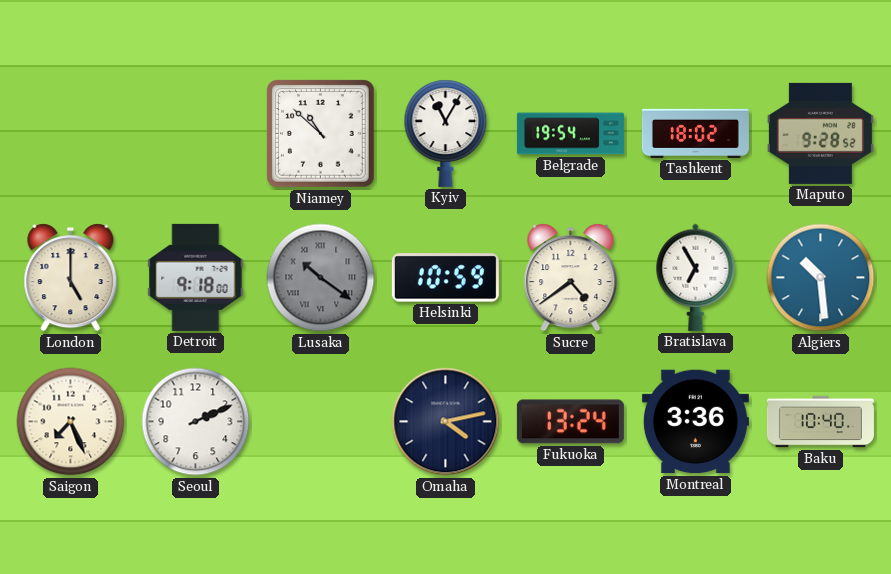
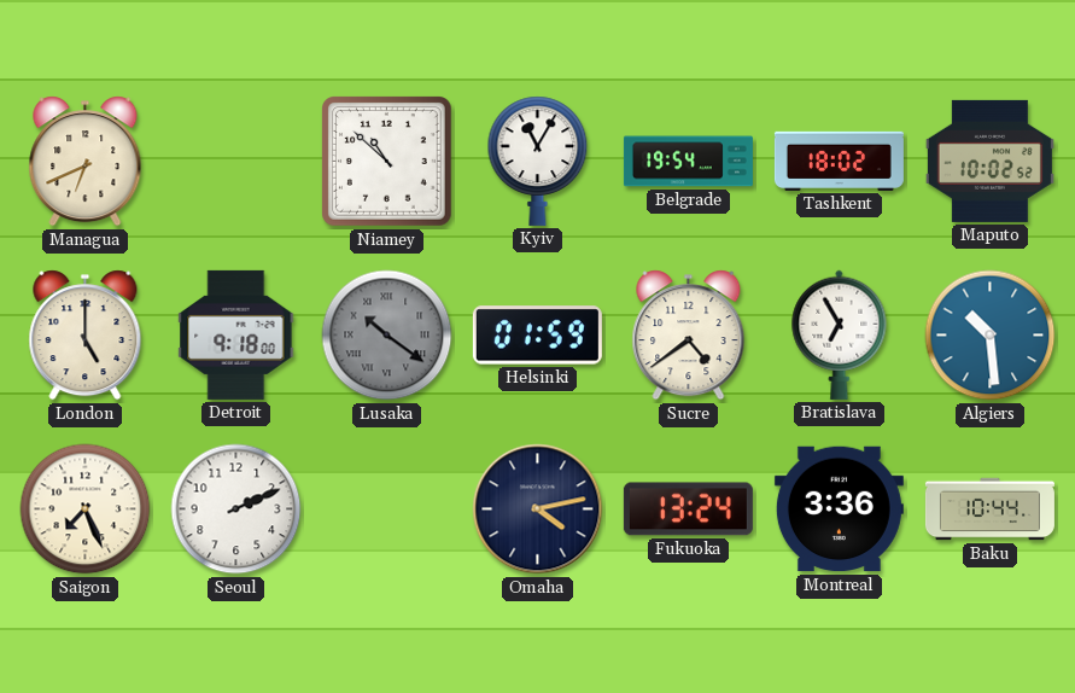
Managua: none -> 6:41 (86, 162)
Maputo: 9:28 -> 10:02 (989, 161)
Helsinki: 10:59 -> 01:59 (537, 336)
Baku: 10:40 -> 10:44 (989, 509)
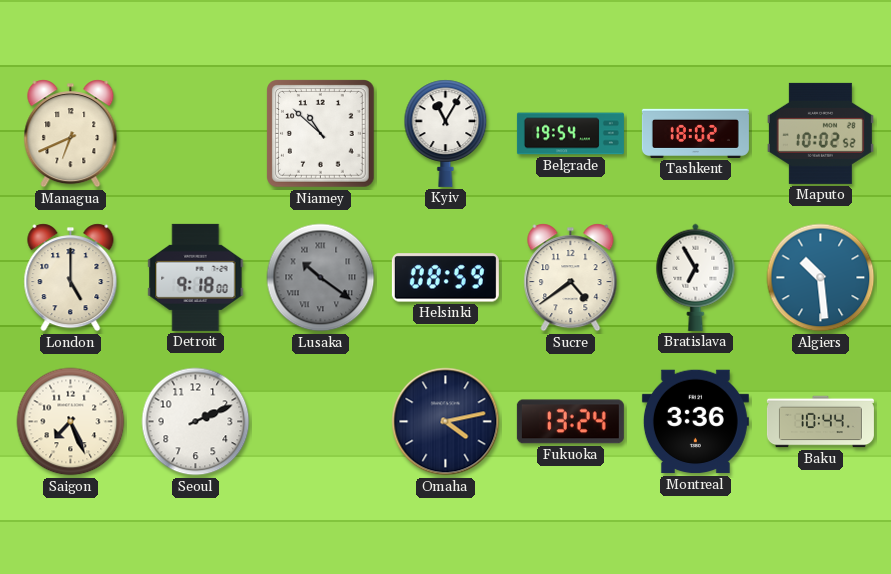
Helsinki: 01:59 -> 08:59 (445, 278)
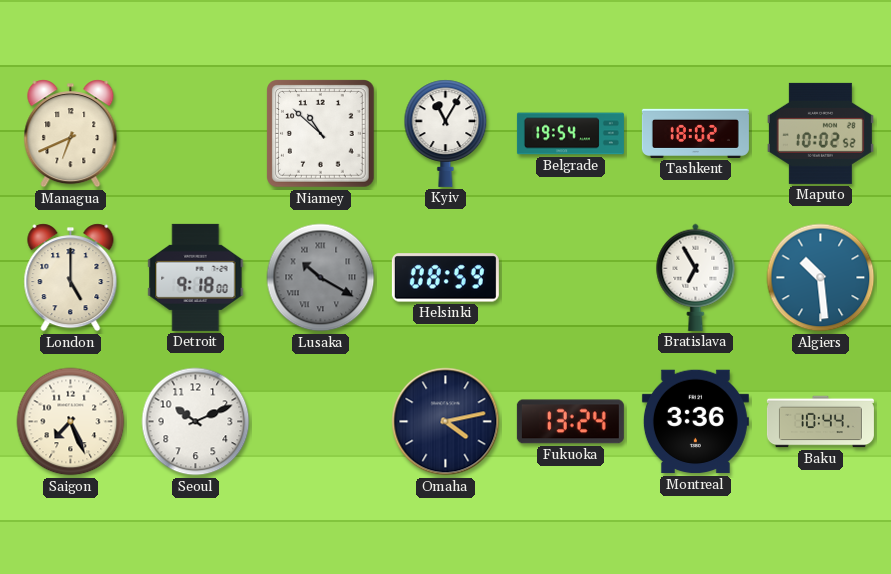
Lusaka: 10:21 -> 10:20 (321, 278)
Sucre: 4:39 -> none (571, 278)
Seoul: 2:11 -> 10:11 (196, 422)
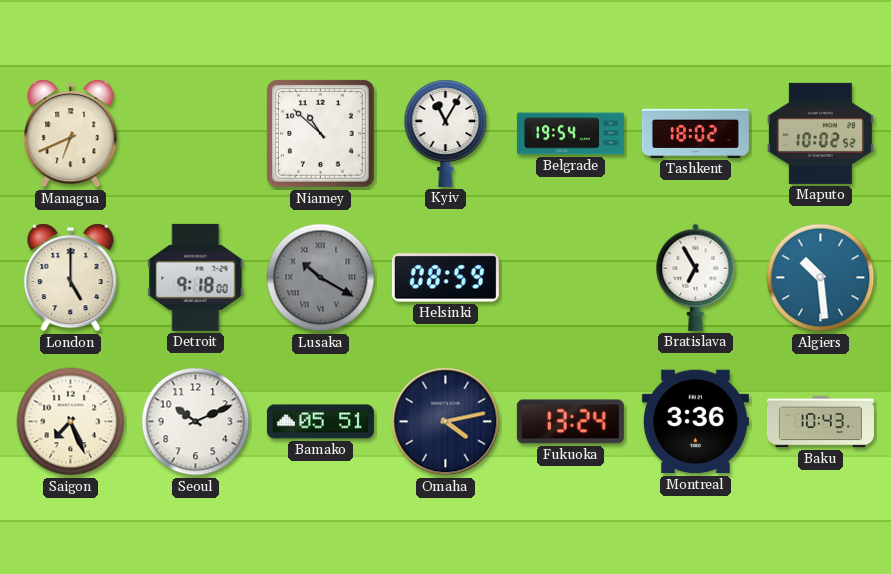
Bamako: none -> 05:51 (320, 422)
Baku: 10:44 -> 10:43 (820, 422)
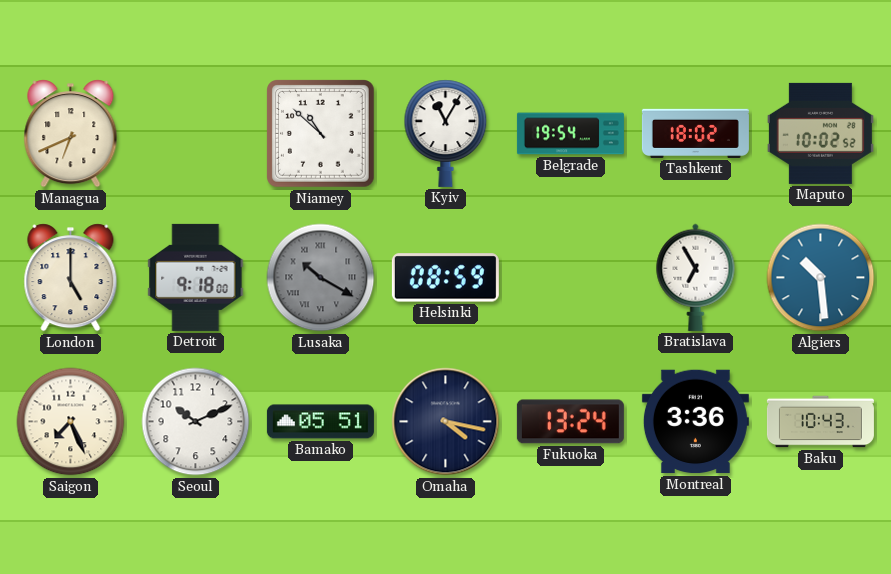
Omaha: 4:13 -> 4:17 (446, 422)
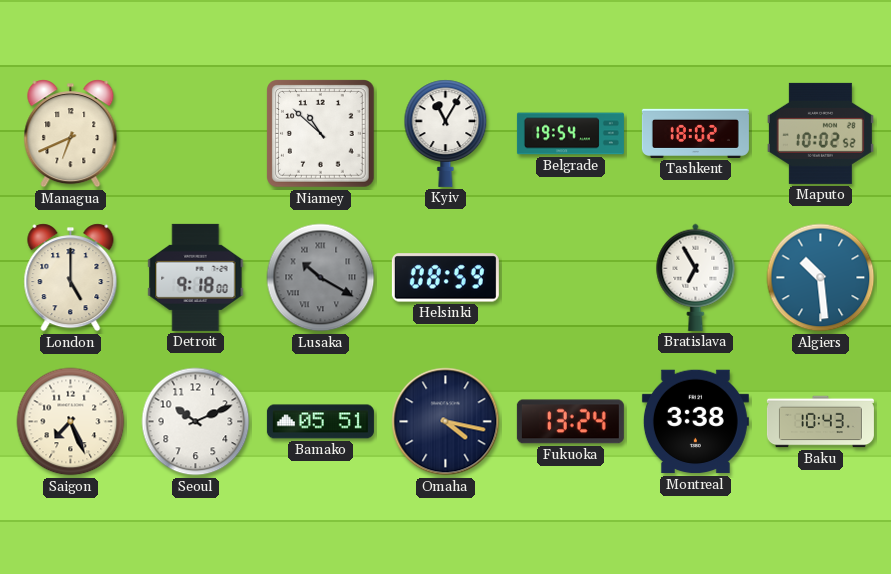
Montreal: 3:36 -> 3:38 (695, 422)
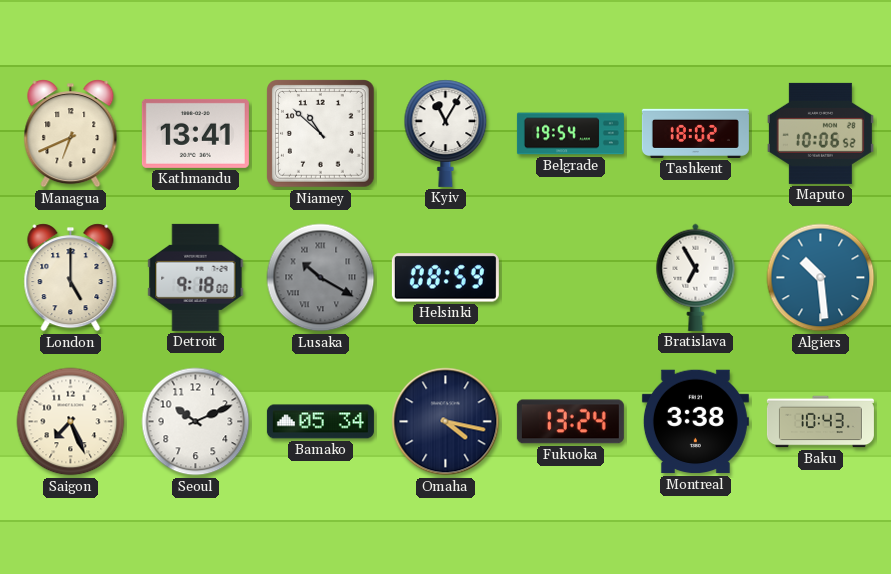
Kathmandu: none -> 13:41 (195, 133)
Maputo: 10:02 -> 10:06 (820, 133)
Bamako: 05:51 -> 05:34 (320, 422)
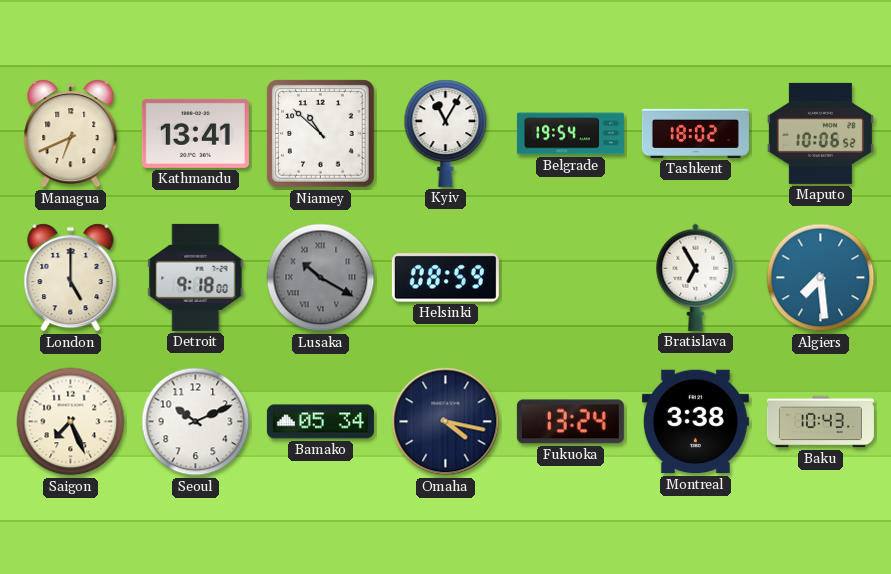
Algiers: 10:29 -> 7:29 (821, 278)
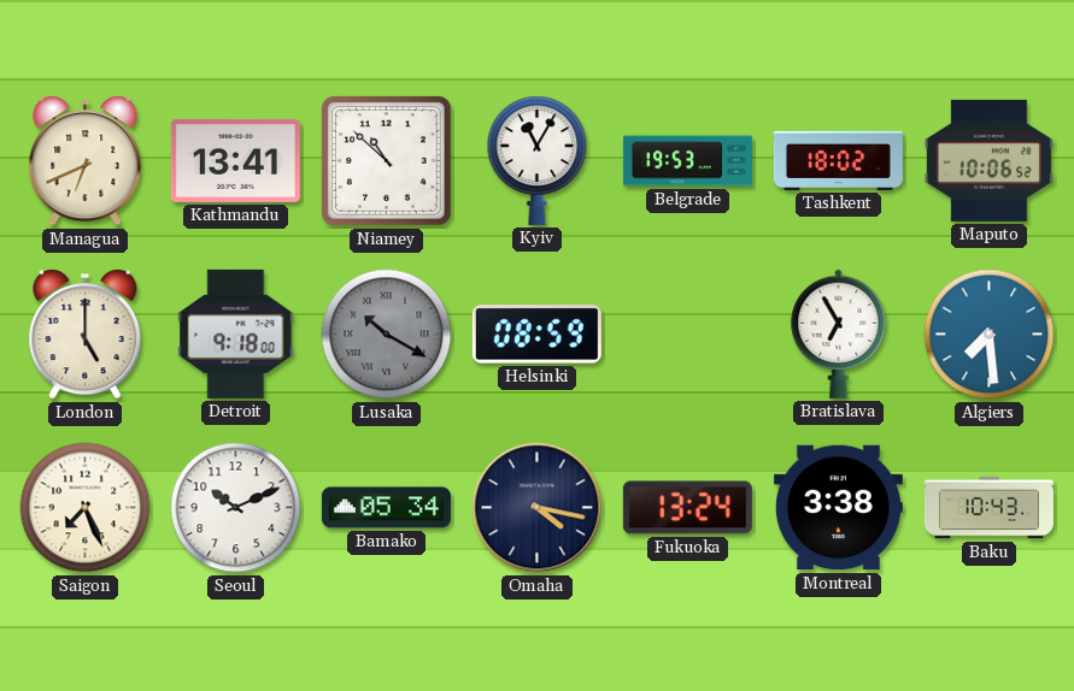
Belgrade: 19:54 -> 19:53 (687, 161)
